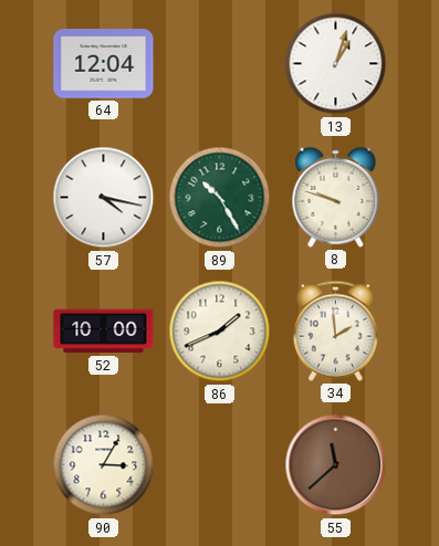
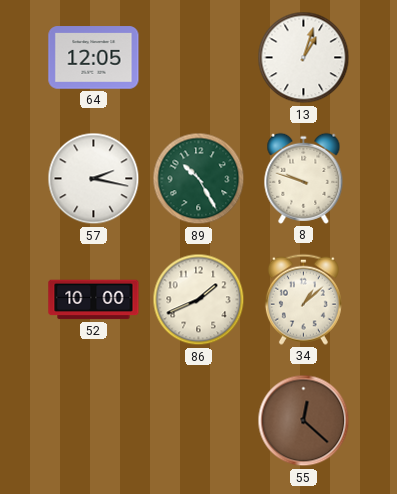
64: 12:04 -> 12:05 (94, 58)
57: 4:17 -> 2:17 (94, 179)
34: 1:59 -> 1:08 (303, 299)
90: 3:05 -> none (104, 465)
55: 11:38 -> 12:22 (304, 421)
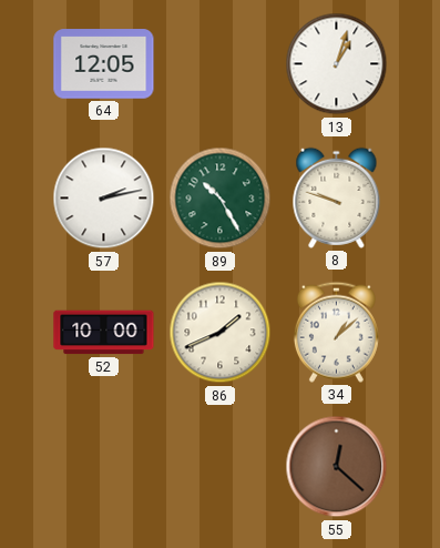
57: 2:17 -> 2:13 (104, 199)
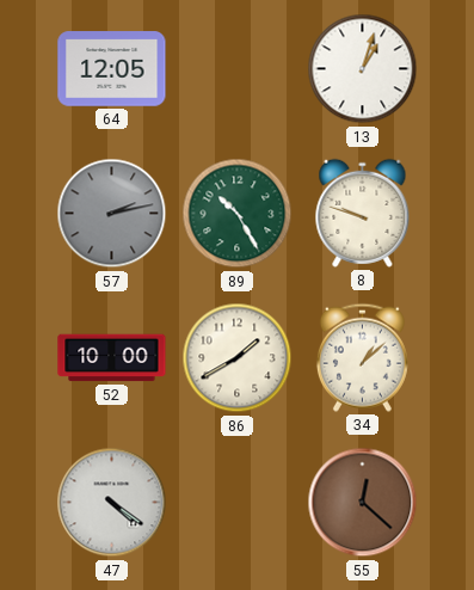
57 dial: white -> grey (112, 214)
86: 1:41 -> 1:40 (238, 358)
47: none -> 4:21 (112, 503)
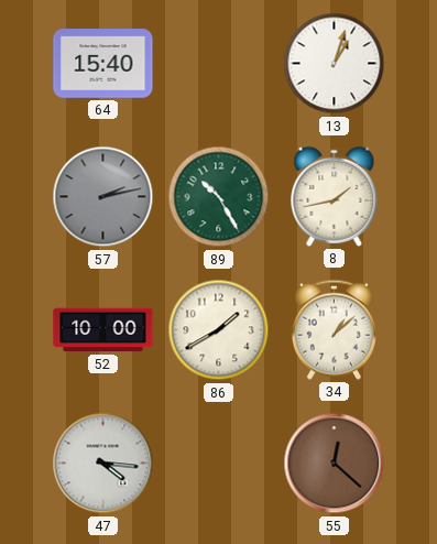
64: 12:05 -> 15:40 (103, 64)
8: 9:48 -> 1:43 (335, 196)
47: 4:21 -> 4:16 (103, 464)
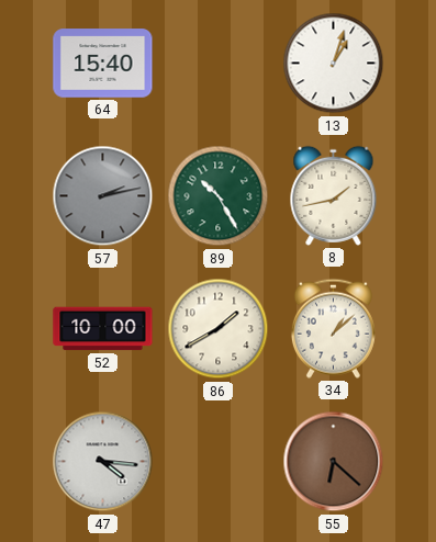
55: 12:22 -> 6:22 (334, 462)
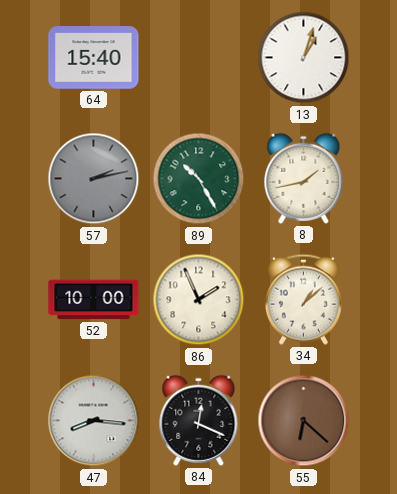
86: 1:40 -> 1:56 (199, 300)
47: 4:16 -> 8:16 (94, 421)
84: none -> 12:19 (199, 420)
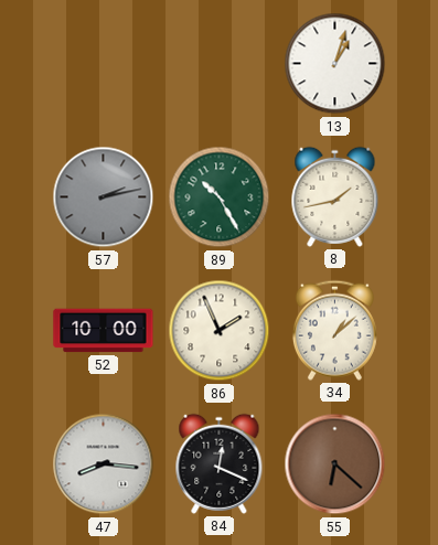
64: 15:40 -> none (94, 58)
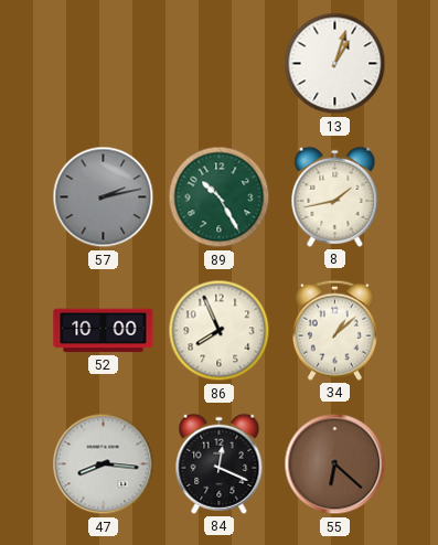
86: 1:56 -> 7:56 (220, 331)
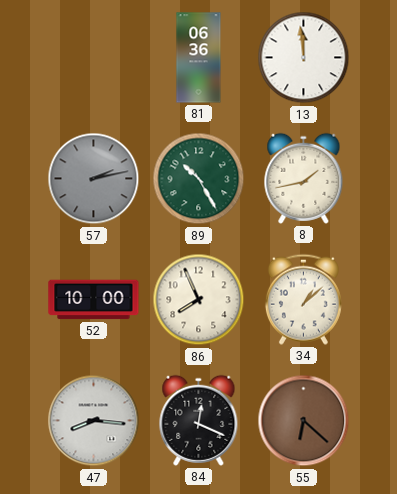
81: none -> 06:36 (199, 58)
13: 1:03 -> 11:59 (304, 58)
